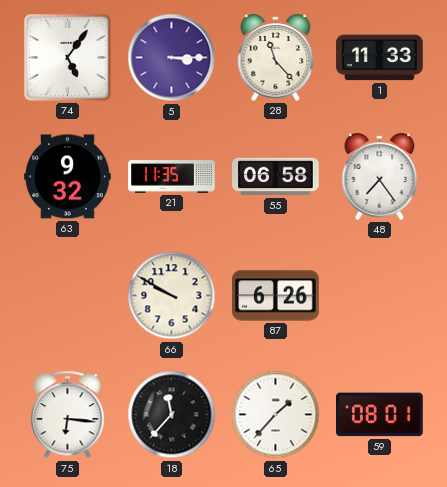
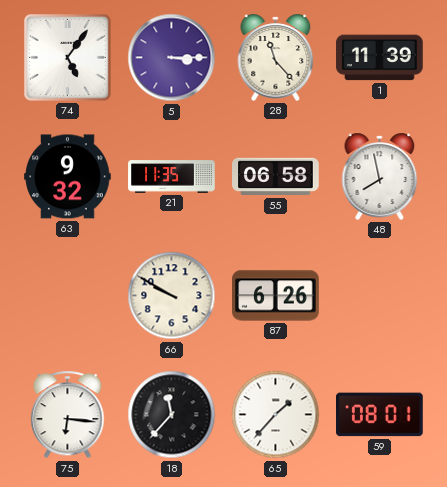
1: 11:33 -> 11:39 (380, 58)
48: 7:24 -> 7:58 (380, 176)
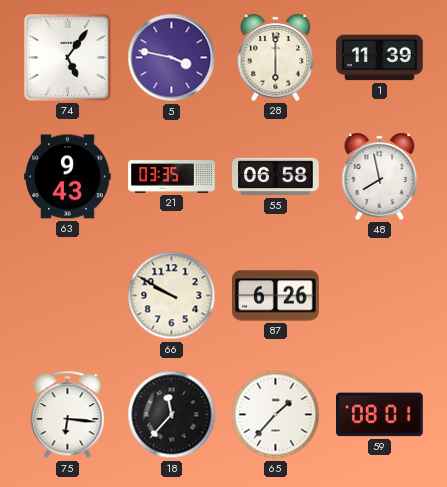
5: 3:15 -> 3:47 (172, 58)
28: 11:23 -> 6:00 (276, 57)
63: 9:32 -> 9:43 (68, 177)
21: 11:35 -> 03:35 (172, 177)
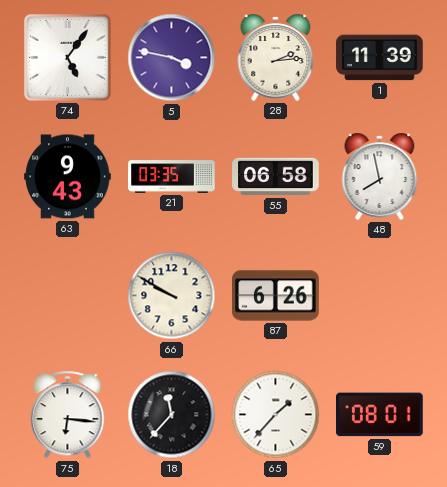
28: 6:00 -> 2:14 (276, 57)
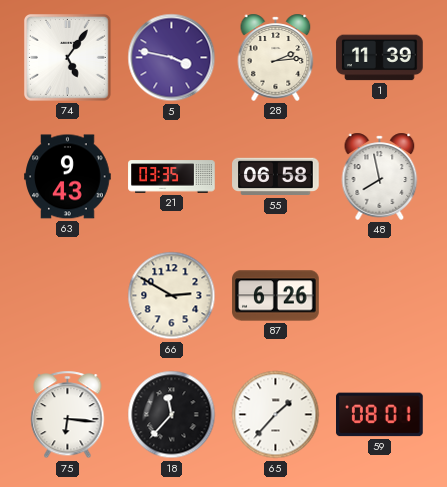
66: 9:50 -> 2:50 (172, 296)
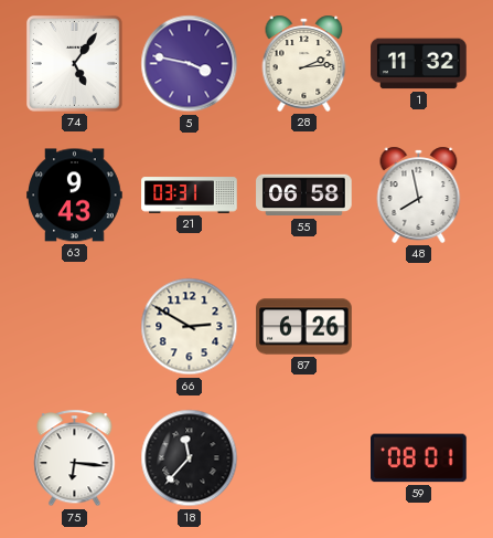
1: 11:39 -> 11:32 (419, 64)
21: 03:35 -> 03:31 (190, 196)
65: 1:37 -> none (276, 415)
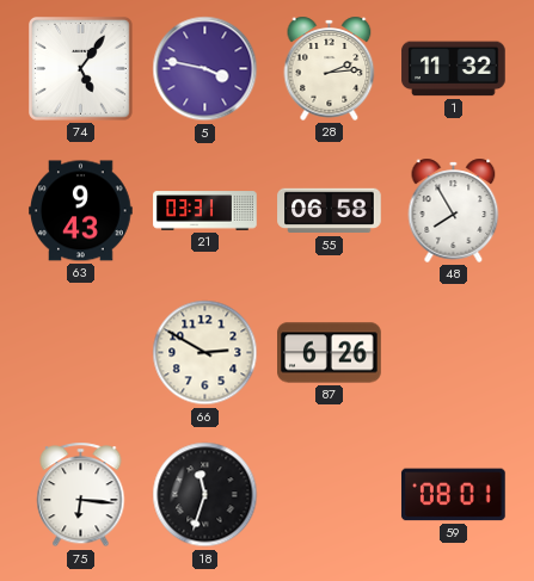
48: 7:58 -> 7:55 (454, 210)
18: 11:37 -> 11:33 (205, 495)
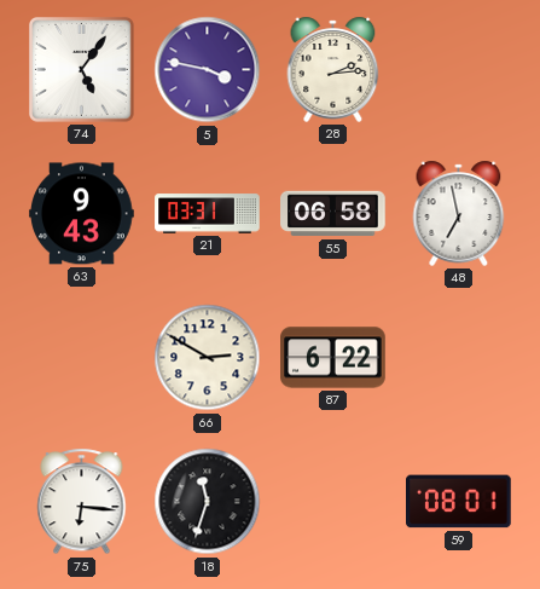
1: 11:32 -> none (454, 69)
48: 7:55 -> 6:58 (459, 213)
87: 6:26 -> 6:22 (333, 358)
